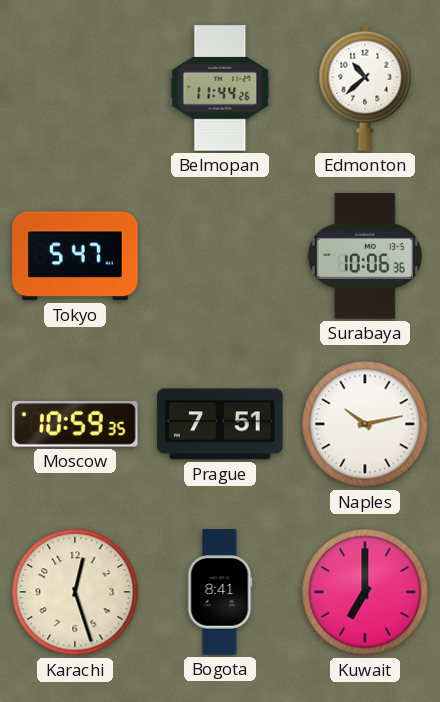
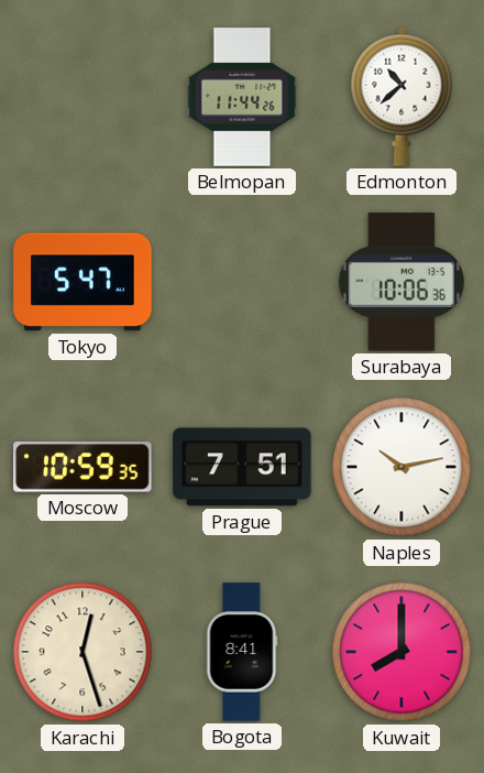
Kuwait: 7:00 -> 8:00 (402, 652)
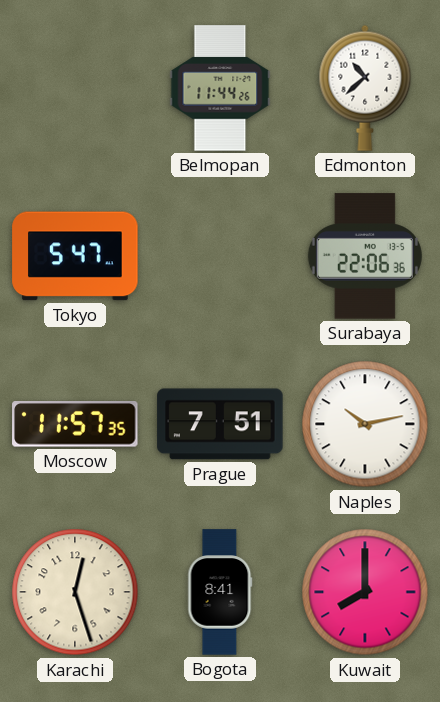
Surabaya: 10:06 -> 22:06 (365, 256)
Moscow: 10:59 -> 11:57 (75, 425)
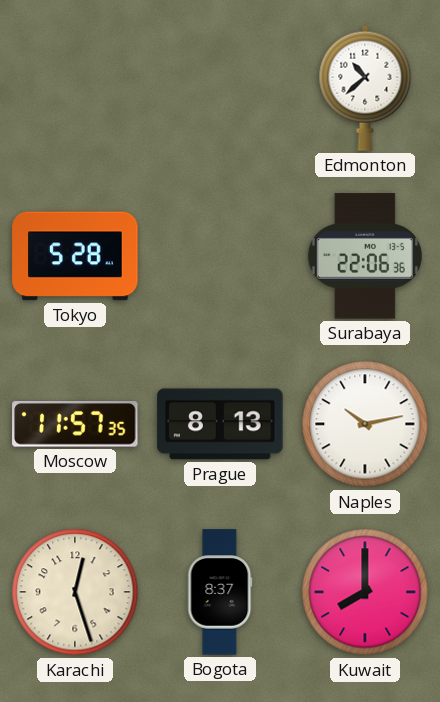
Belmopan: 11:44 -> none (220, 88)
Tokyo: 5:47 -> 5:28 (75, 256)
Prague: 7:51 -> 8:13 (220, 424)
Bogota: 8:41 -> 8:37 (220, 592)
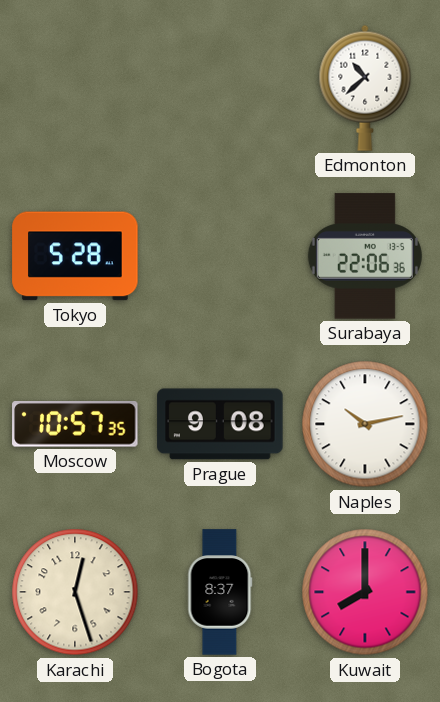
Moscow: 11:57 -> 10:57 (75, 425)
Prague: 8:13 -> 9:08 (220, 424)
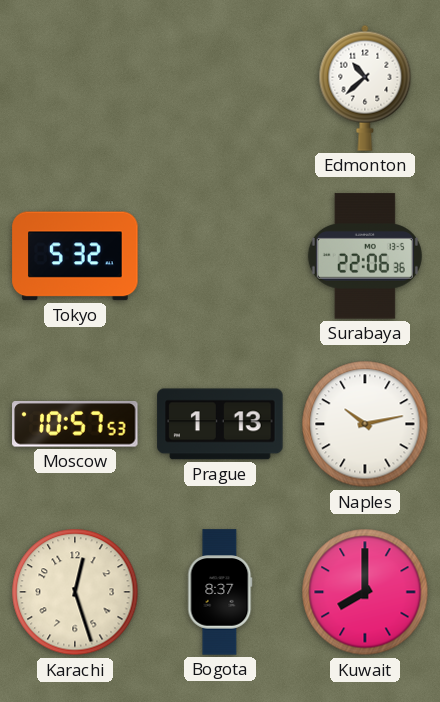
Tokyo: 5:28 -> 5:32 (75, 256)
Moscow: 10:57:35 -> 10:57:53 (75, 425)
Prague: 9:08 -> 1:13 (220, 424)
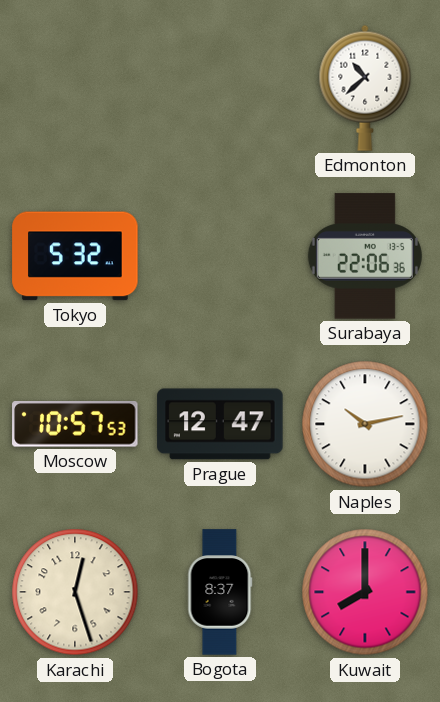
Prague: 1:13 -> 12:47 (220, 424)
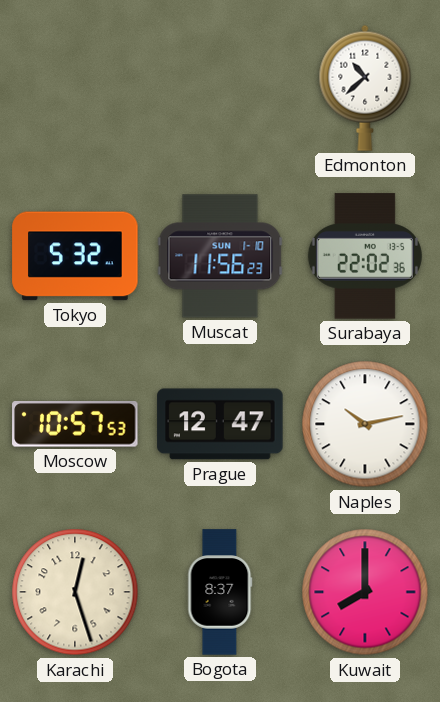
Muscat: none -> 11:56 (220, 256)
Surabaya: 22:06 -> 22:02 (365, 256)
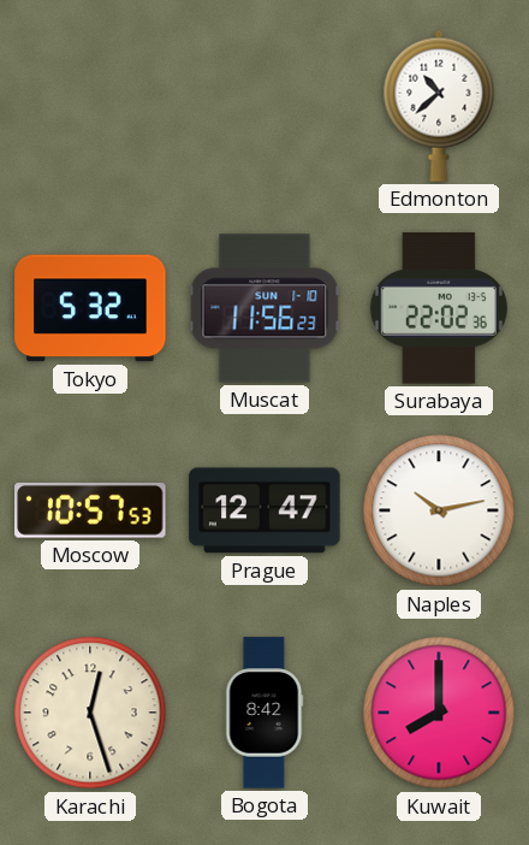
Bogota: 8:37 -> 8:42 (264, 713)
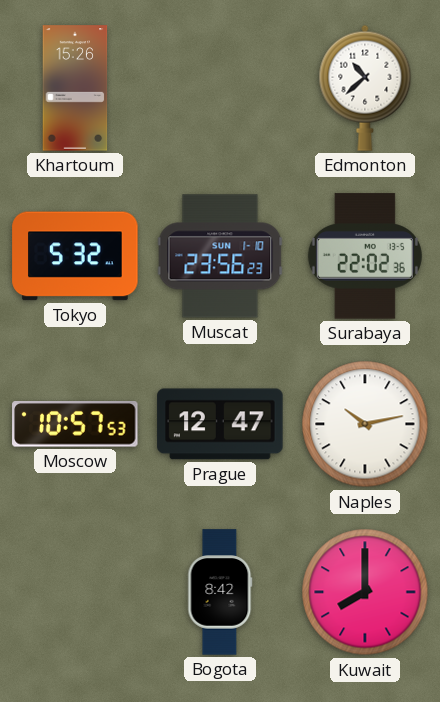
Khartoum: none -> 15:26 (75, 88)
Muscat: 11:56 -> 23:56 (220, 256)
Karachi: 12:27 -> none (90, 713)
